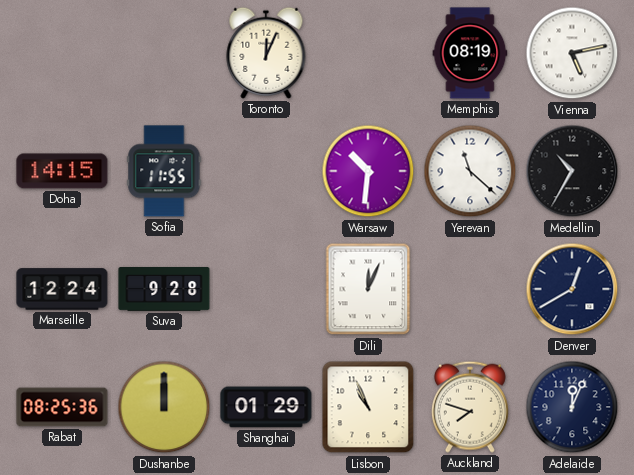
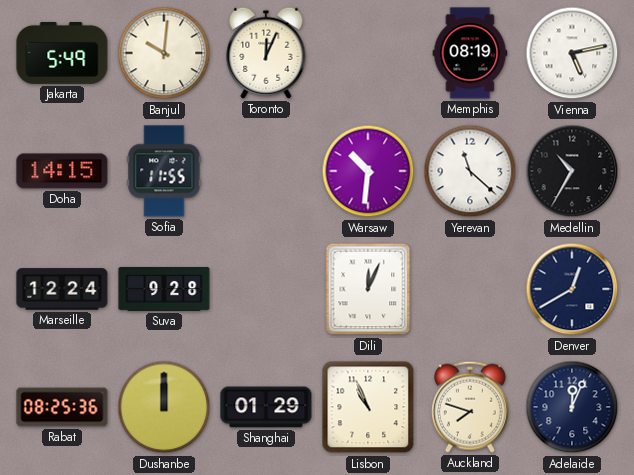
Jakarta: none -> 5:49 (62, 53)
Banjul: none -> 10:01 (164, 53)
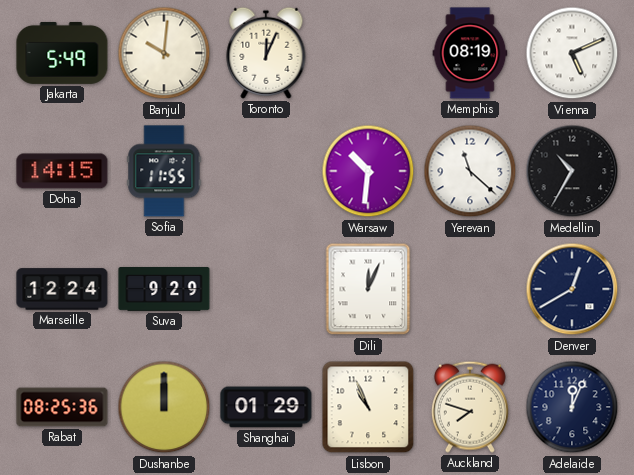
Vienna: 5:13 -> 5:11 (572, 53)
Suva: 9:28 -> 9:29 (164, 290)
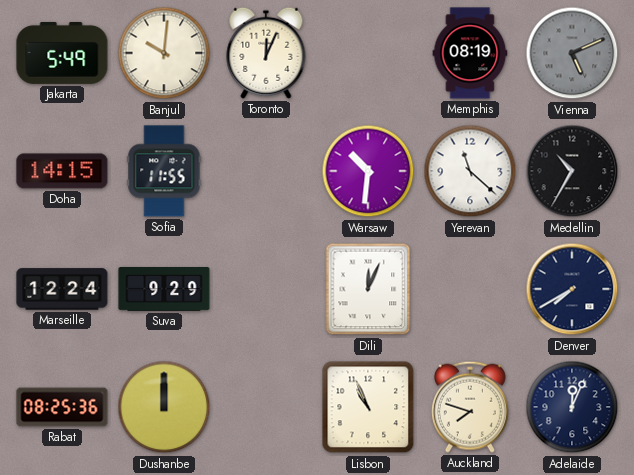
Vienna dial: white -> grey (572, 53)
Denver: 12:40 -> 7:40 (572, 289)
Shanghai: 01:29 -> none (266, 407)
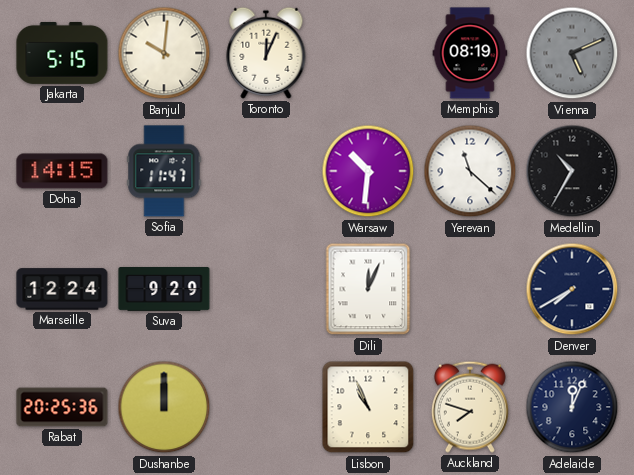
Jakarta: 5:49 -> 5:15 (62, 53)
Sofia: 11:55 -> 11:47 (164, 171)
Rabat: 08:25 -> 20:25 (62, 407)
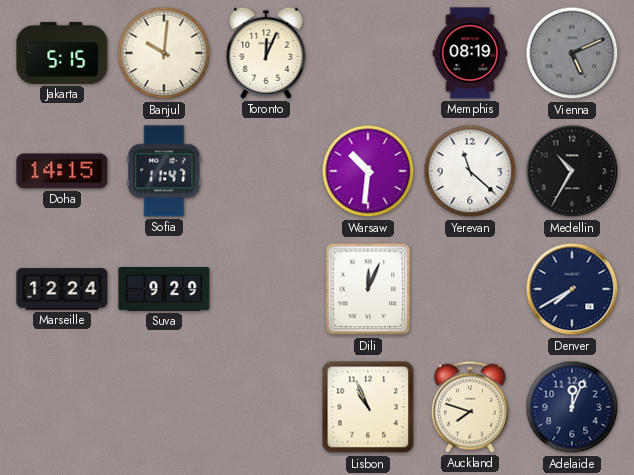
Rabat: 20:25 -> none (62, 407)
Dushanbe: 12:00 -> none (164, 407)
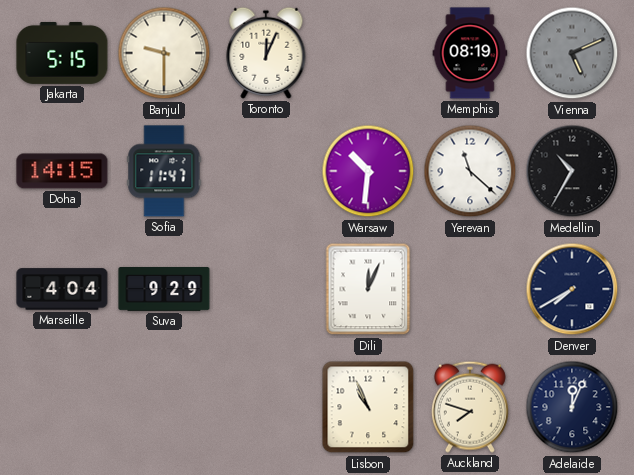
Banjul: 10:01 -> 9:30 (164, 53)
Marseille: 12:24 -> 4:04 (62, 289)
